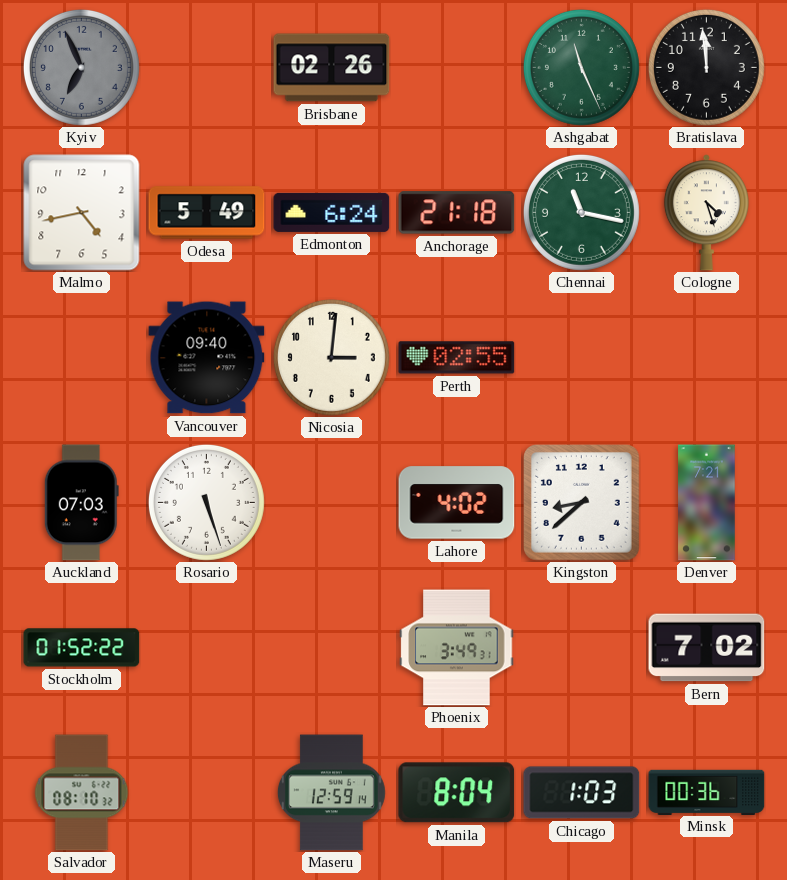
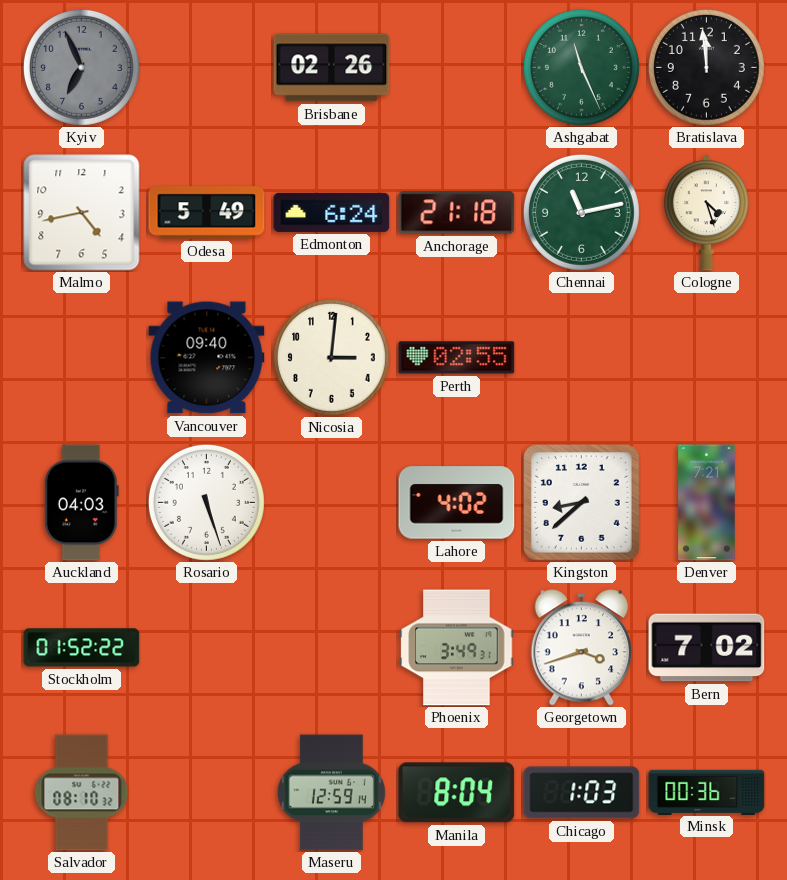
Chennai: 11:17 -> 11:13 (581, 212)
Auckland: 07:03 -> 04:03 (81, 503)
Georgetown: none -> 3:42 (581, 648)
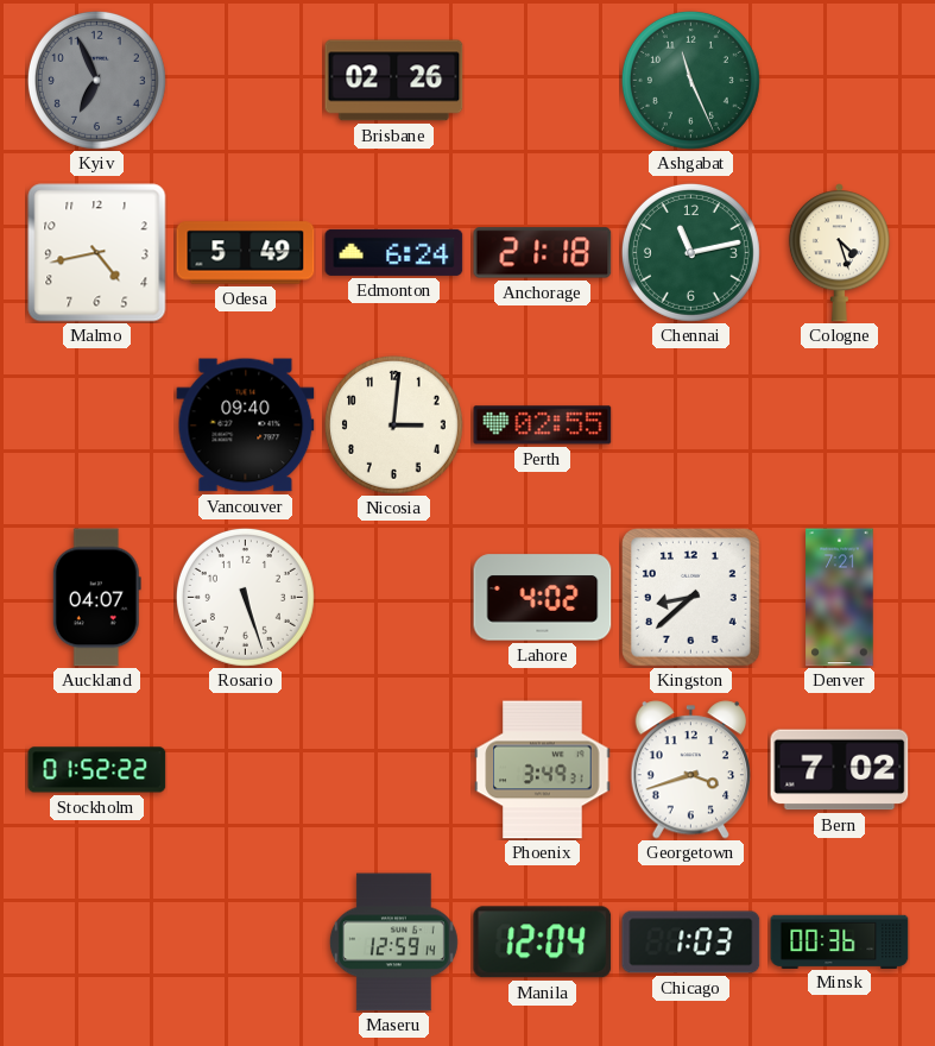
Bratislava: 11:59 -> none (706, 67)
Auckland: 04:03 -> 04:07 (96, 598)
Salvador: 08:10 -> none (82, 793)
Manila: 8:04 -> 12:04 (543, 943)
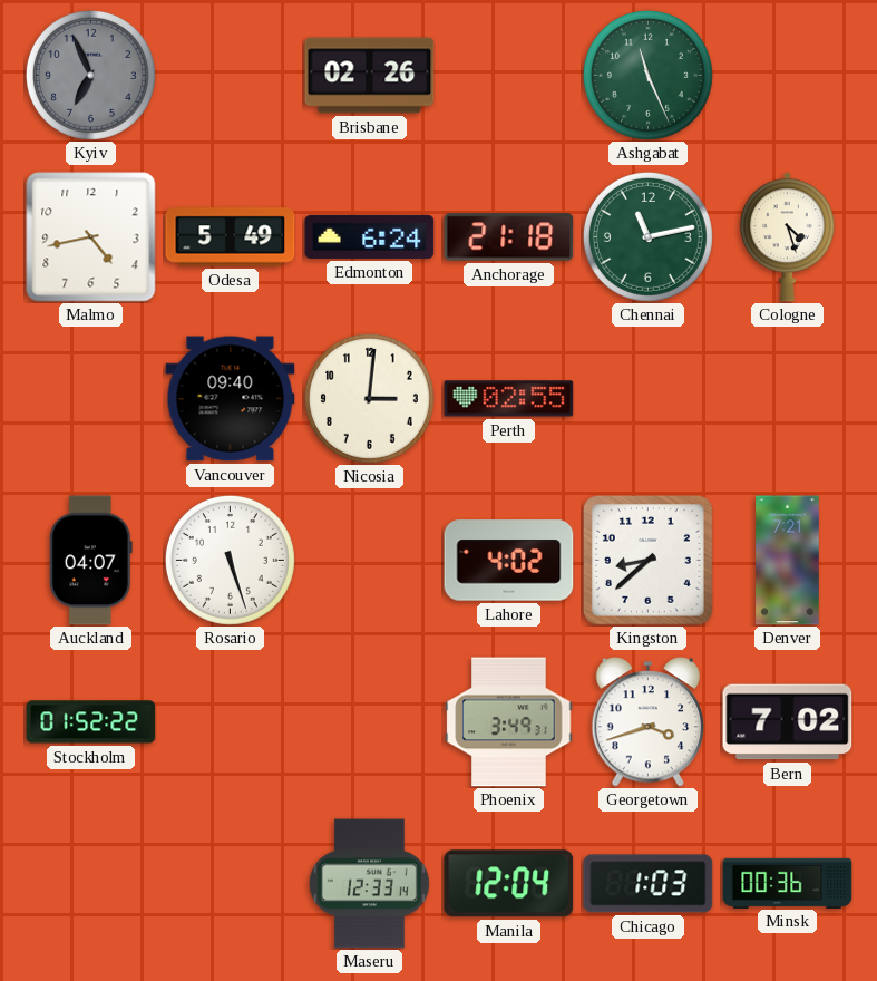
Maseru: 12:59 -> 12:33 (369, 884)
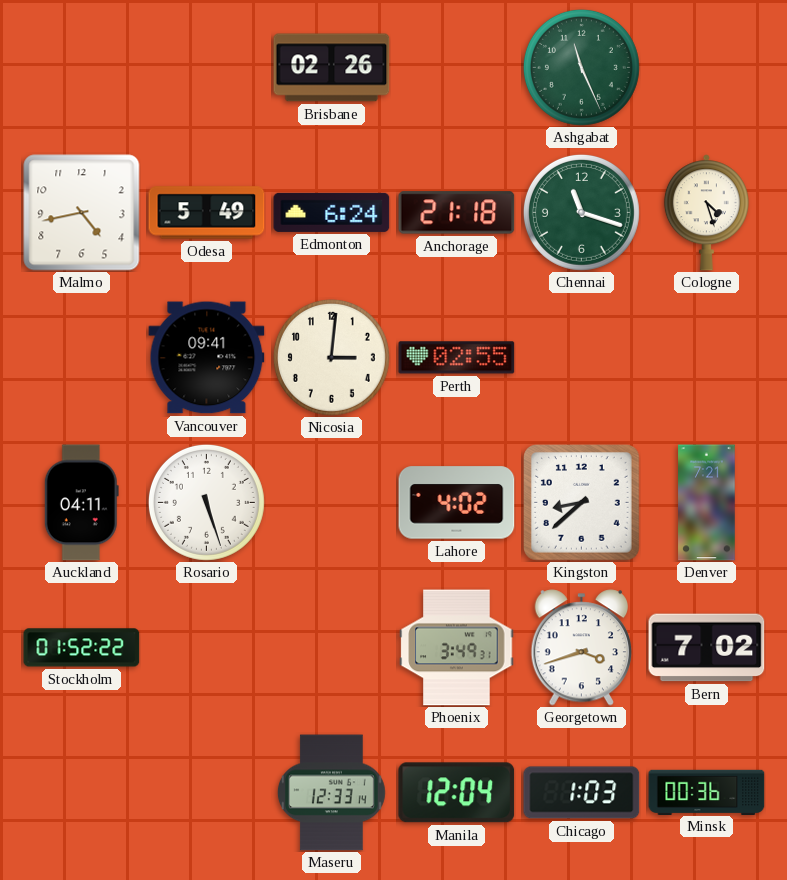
Kyiv: 6:56 -> none (90, 75)
Chennai: 11:13 -> 11:18 (581, 212)
Vancouver: 09:40 -> 09:41 (207, 358)
Auckland: 04:07 -> 04:11 (81, 503)
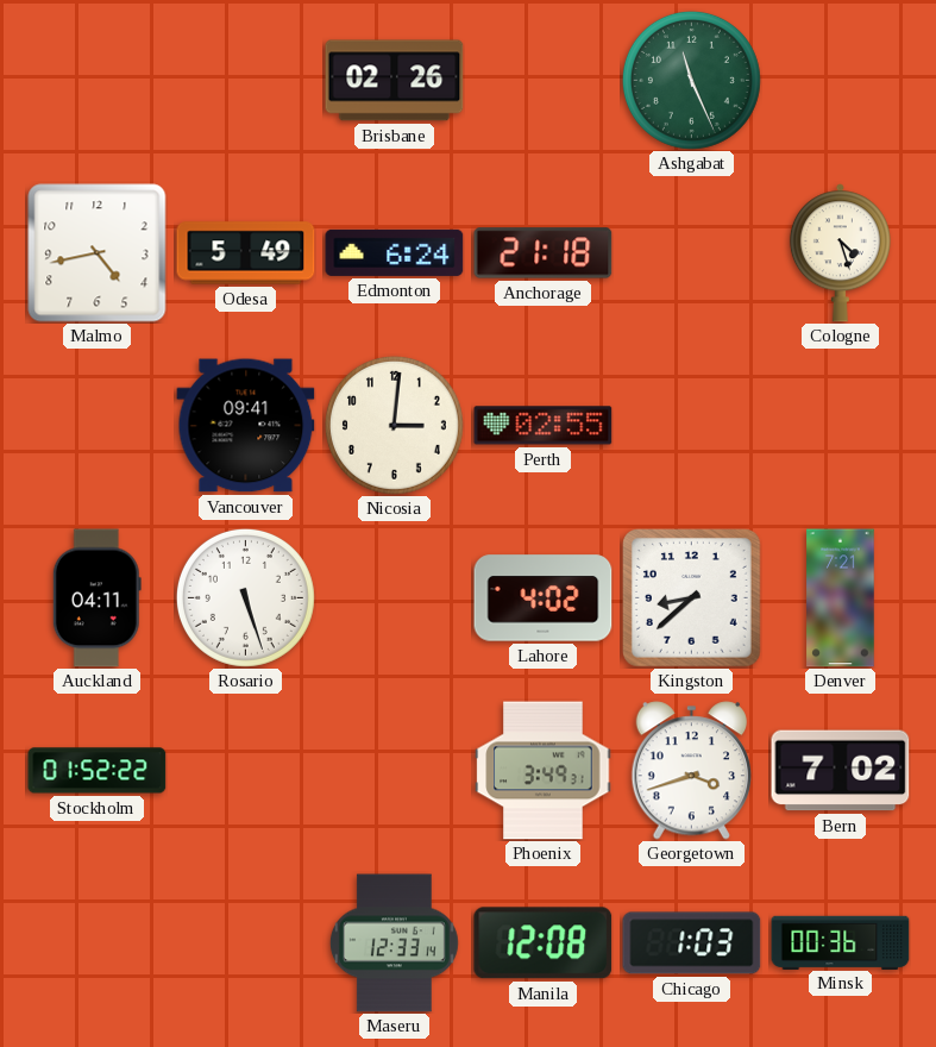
Chennai: 11:18 -> none (581, 212)
Manila: 12:04 -> 12:08 (544, 943)
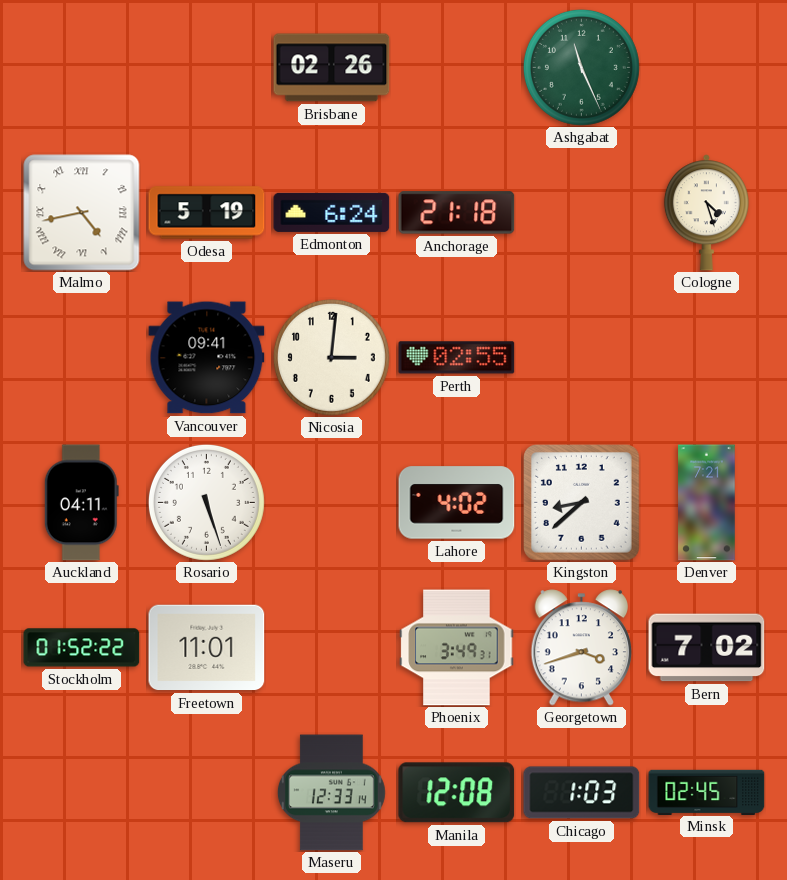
Malmo numerals: Arabic -> Roman (82, 213)
Odesa: 5:49 -> 5:19 (207, 213)
Freetown: none -> 11:01 (207, 648)
Minsk: 00:36 -> 02:45 (707, 792)
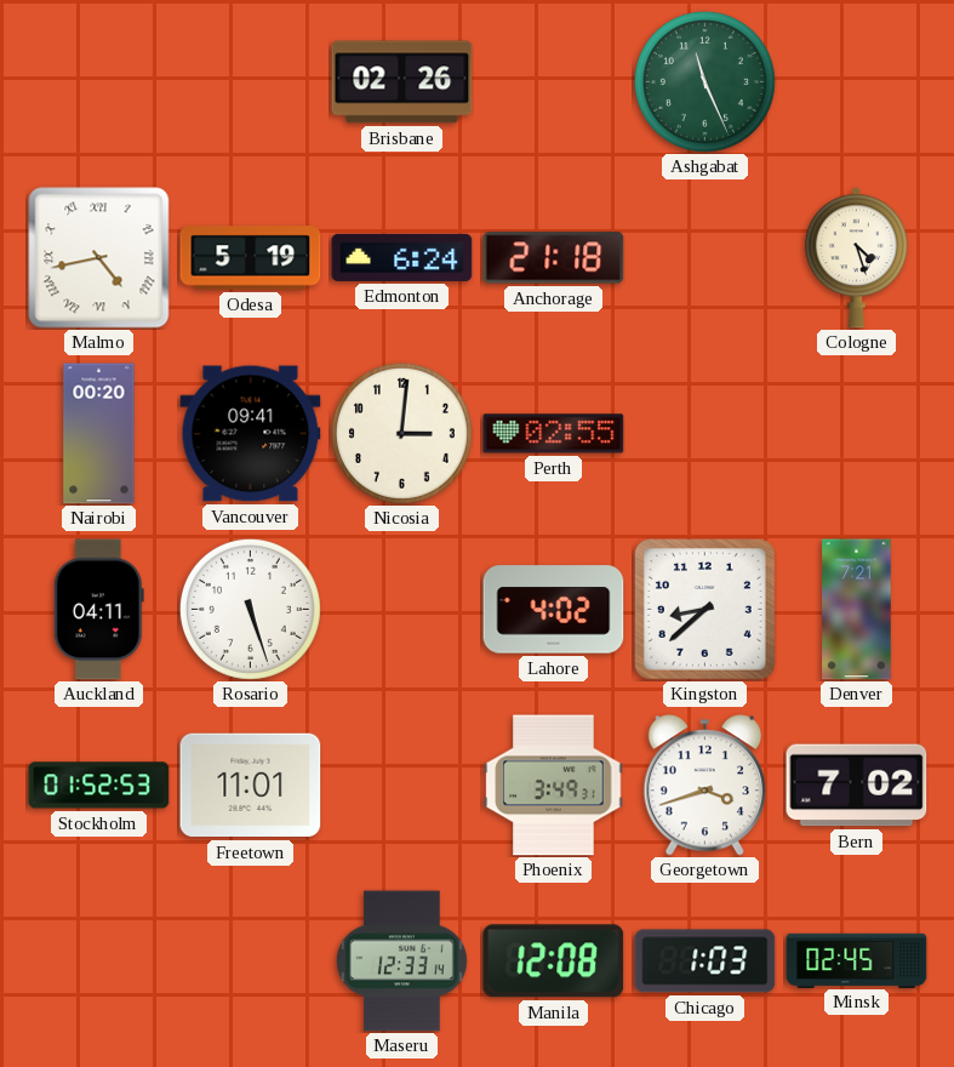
Nairobi: none -> 00:20 (99, 434)
Stockholm: 01:52:22 -> 01:52:53 (99, 786)
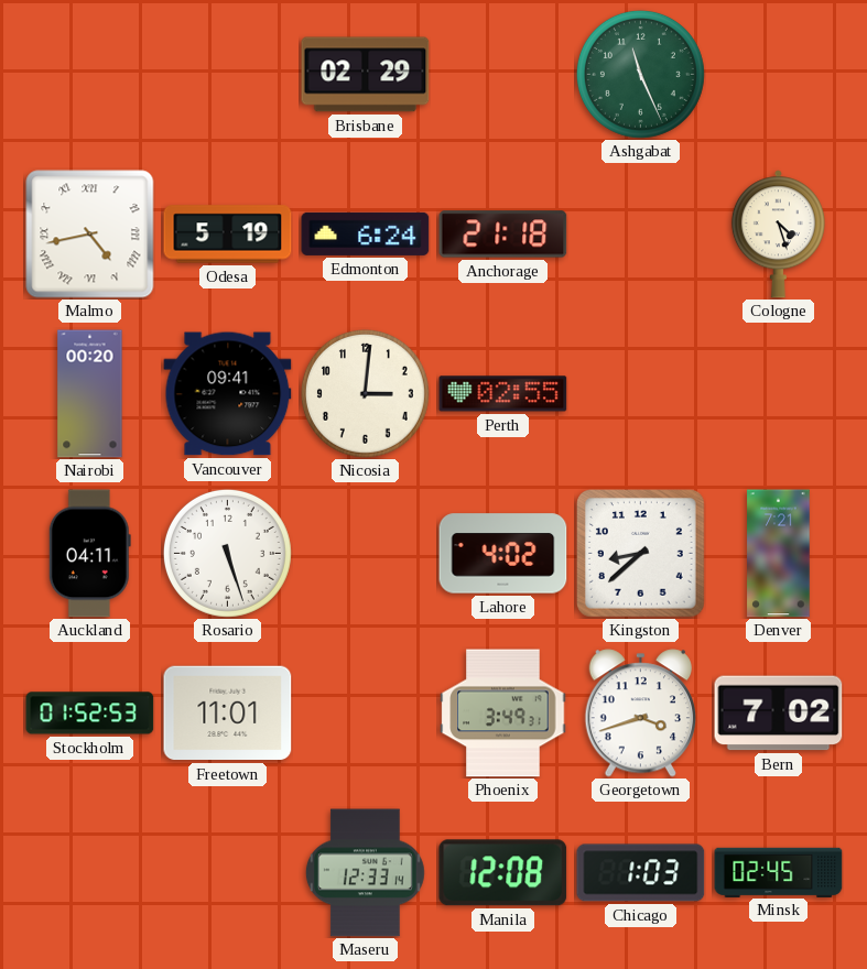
Brisbane: 02:26 -> 02:29 (366, 75)
